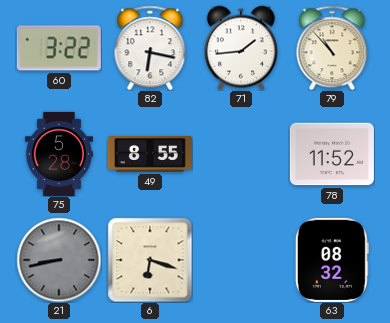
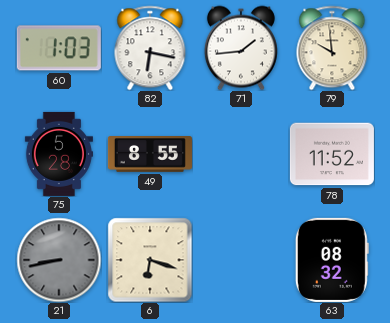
60: 3:22 -> 1:03 (59, 48)
79: 10:53 -> 9:59 (332, 48)
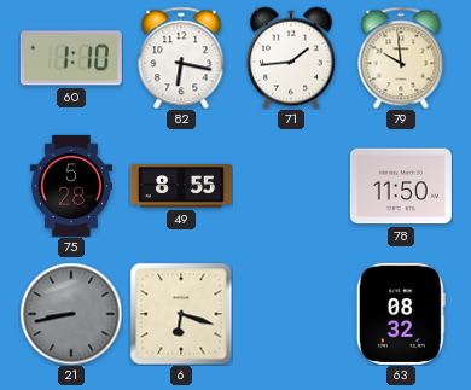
60: 1:03 -> 1:10 (71, 58)
78: 11:52 -> 11:50 (401, 186)
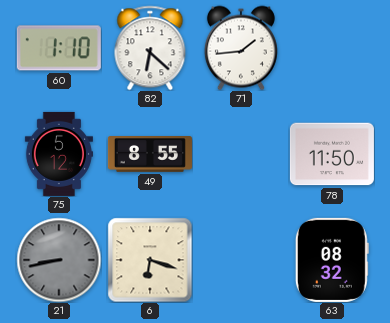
82: 6:17 -> 6:22 (150, 48)
79: 9:59 -> none (401, 58)
75: 5:28 -> 5:12 (59, 154)
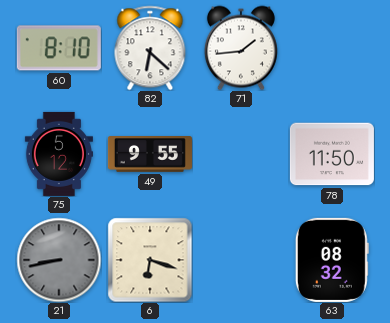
60: 1:10 -> 8:10 (59, 48)
49: 8:55 -> 9:55 (150, 155)
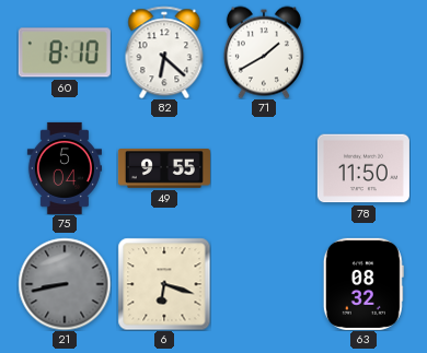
71: 1:44 -> 1:40 (264, 52)
75: 5:12 -> 5:04 (65, 168)
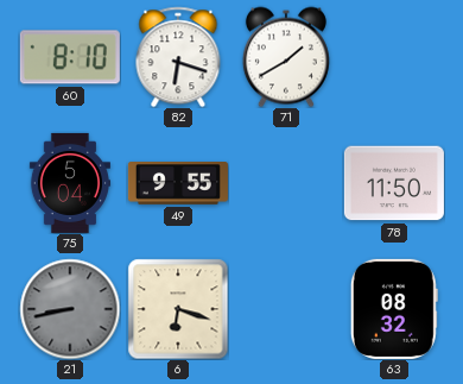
82: 6:22 -> 6:18 (178, 57)
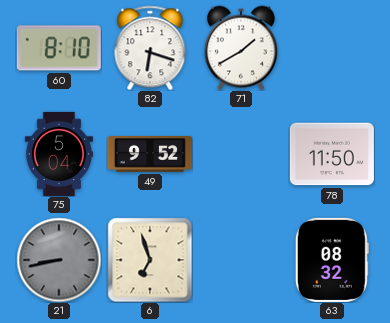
49: 9:55 -> 9:52 (150, 155)
6: 6:18 -> 6:57 (150, 260)
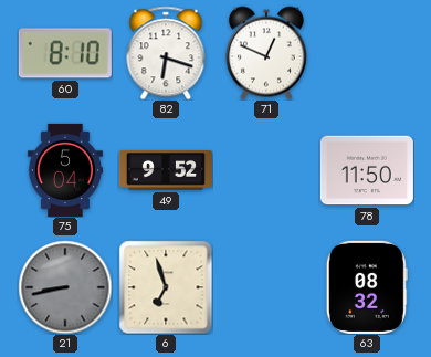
71: 1:40 -> 12:49 (266, 53)
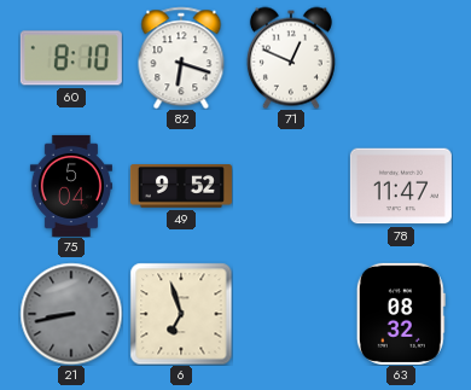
78: 11:50 -> 11:47 (401, 186)
